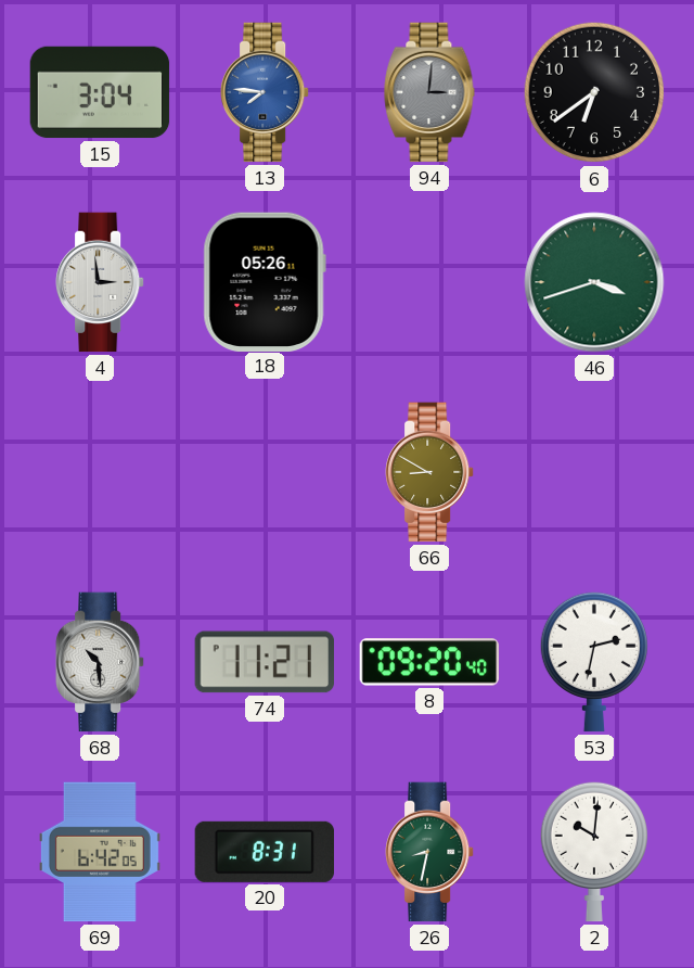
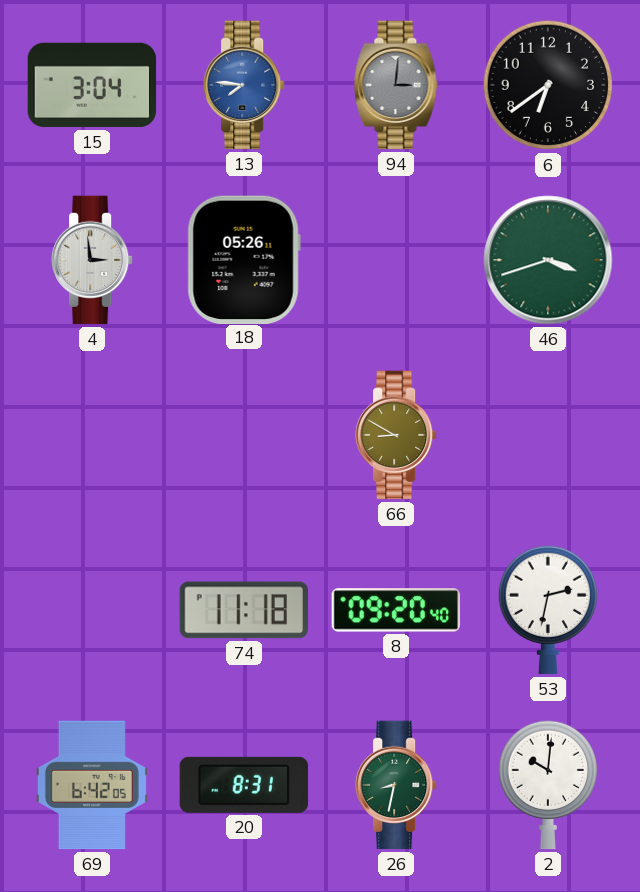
68: 10:29 -> none (101, 662)
74: 11:21 -> 11:18 (243, 610)
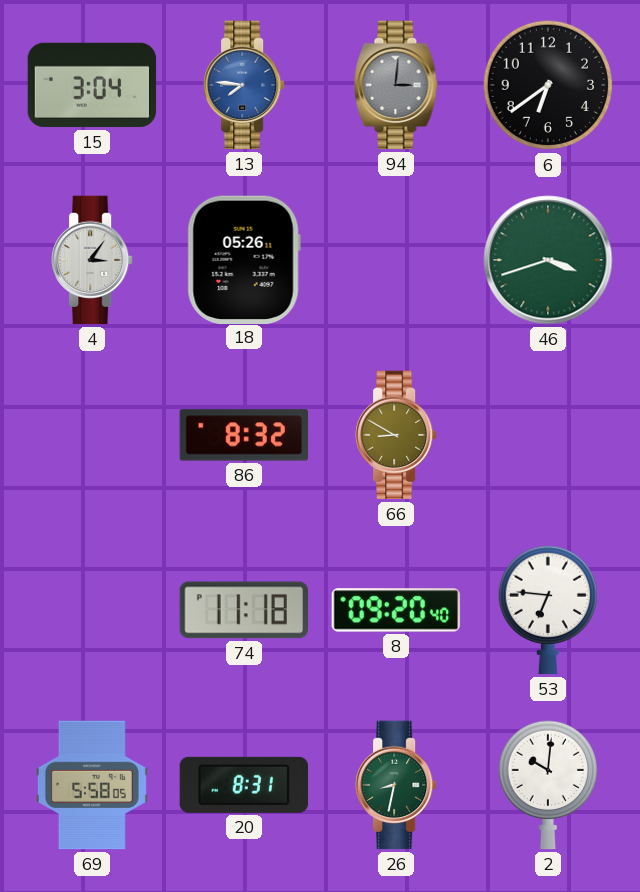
4: 2:59 -> 3:06 (93, 260)
86: none -> 8:32 (244, 435)
53: 2:32 -> 6:46 (547, 610)
69: 6:42 -> 5:58 (92, 785)
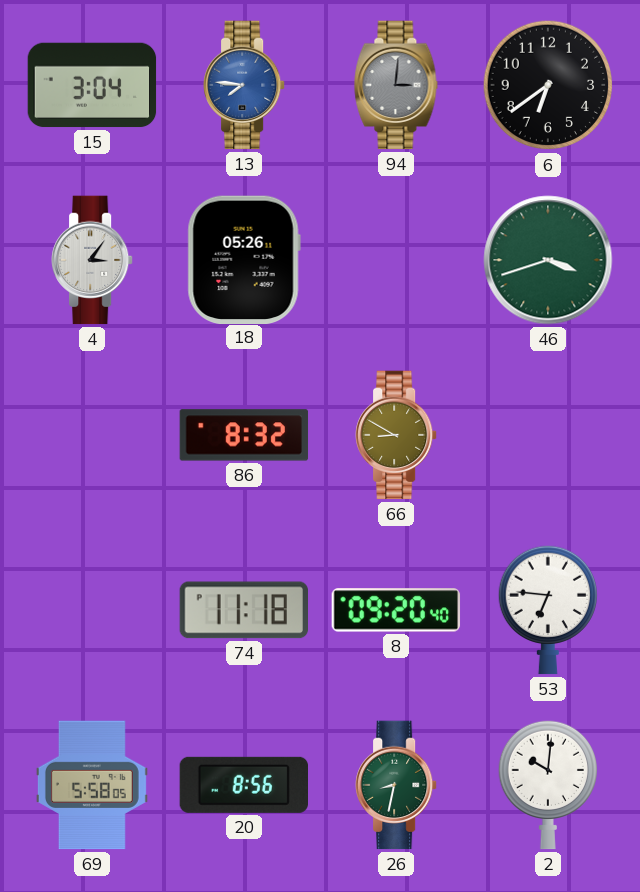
20: 8:31 -> 8:56 (243, 785)
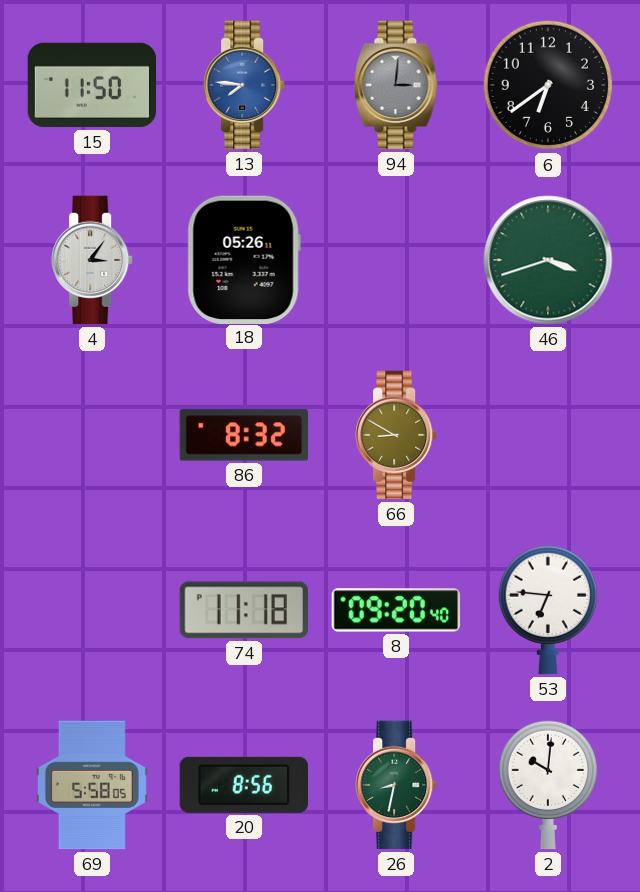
15: 3:04 -> 11:50 (92, 85)
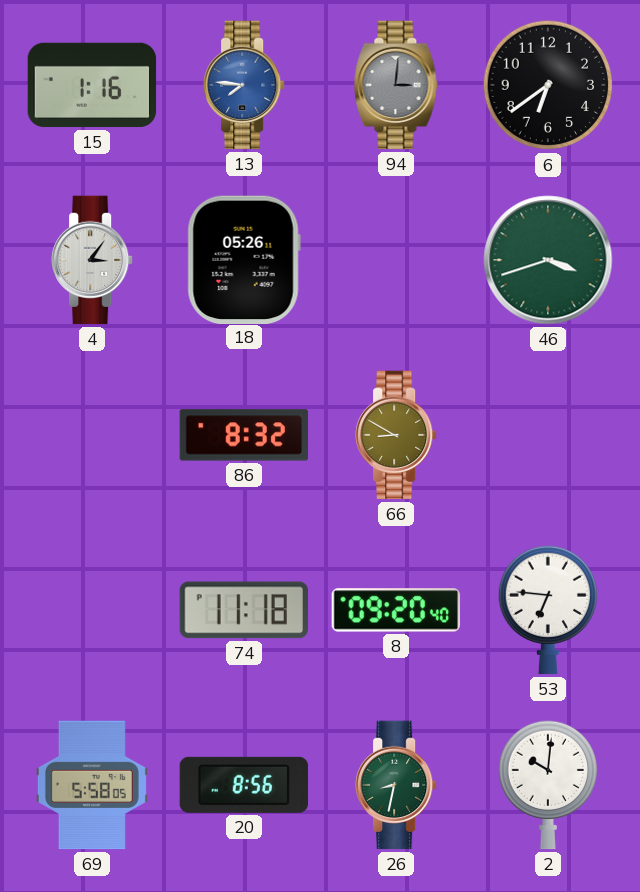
15: 11:50 -> 1:16 (92, 85)
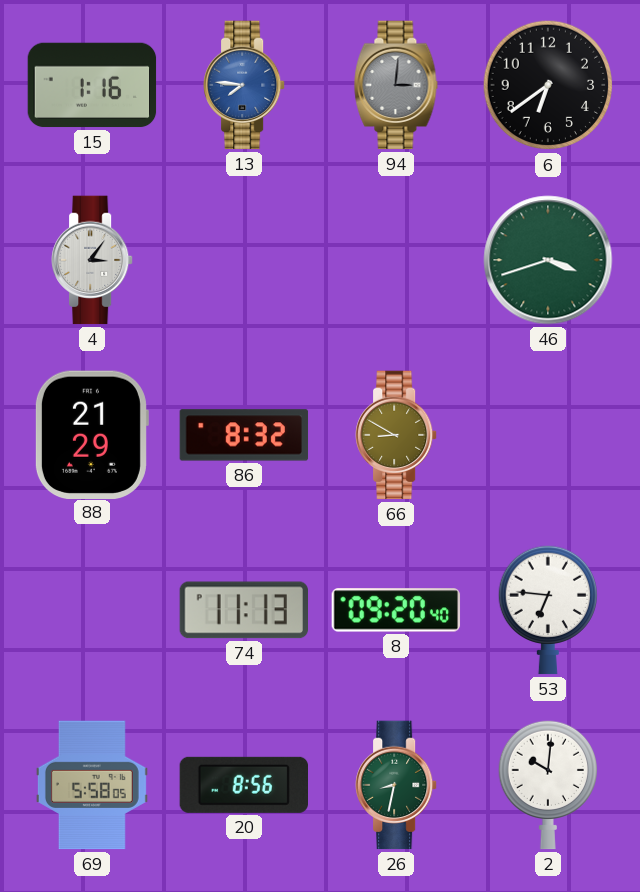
18: 05:26 -> none (244, 259)
88: none -> 21:29 (91, 434)
74: 11:18 -> 11:13 (243, 610)
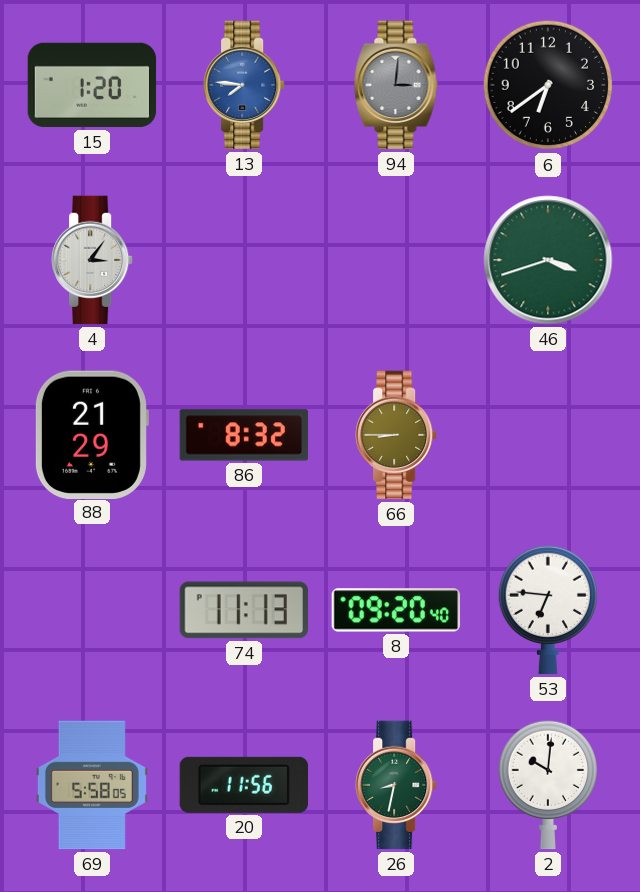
15: 1:16 -> 1:20 (92, 85)
66: 8:50 -> 8:45 (397, 435)
20: 8:56 -> 11:56 (243, 785)
